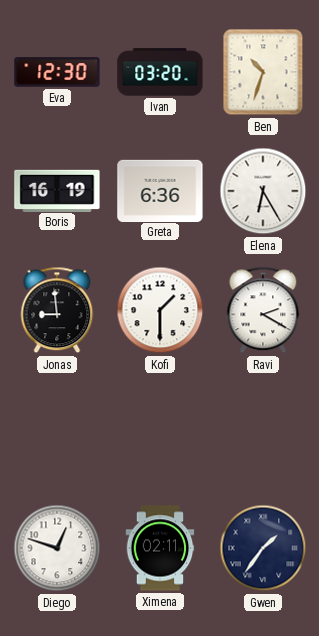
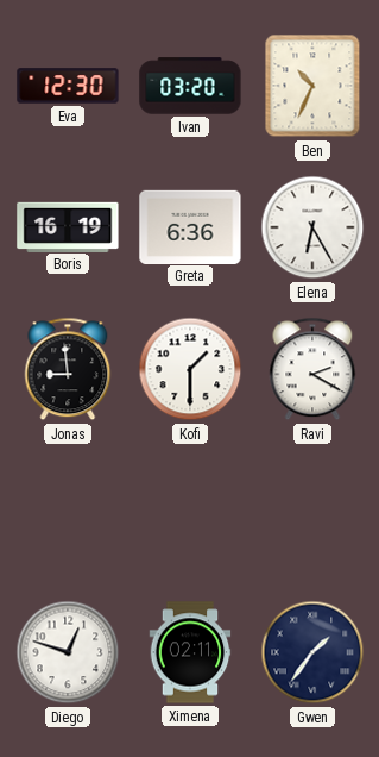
Ben: 10:33 -> 10:34 (312, 86)
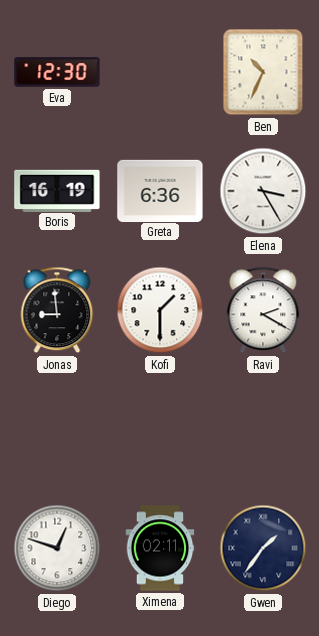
Ivan: 03:20 -> none (190, 86)
Elena: 6:25 -> 3:25 (263, 191)
